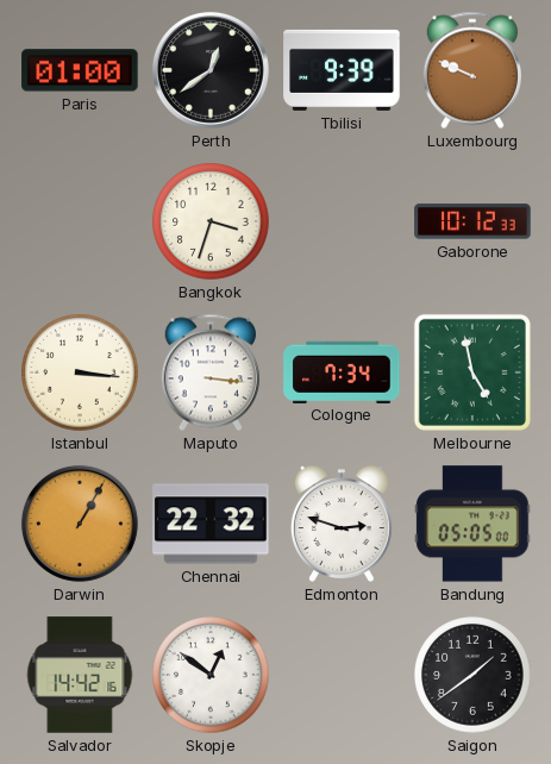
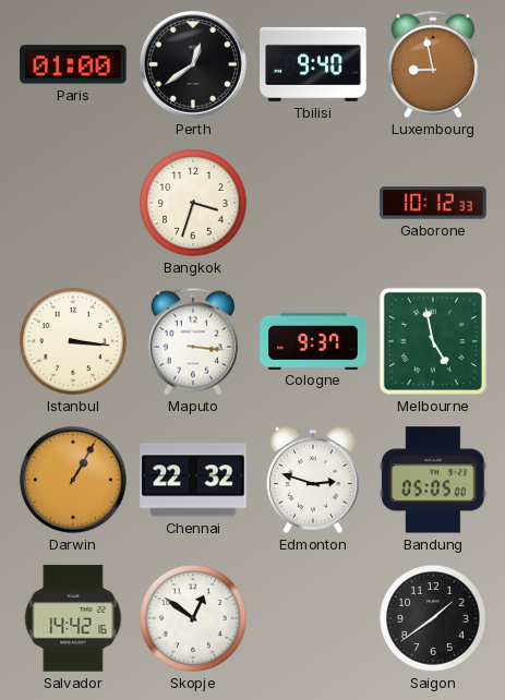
Tbilisi: 9:39 -> 9:40 (313, 64)
Luxembourg: 9:49 -> 8:58 (432, 64)
Cologne: 7:34 -> 9:37 (313, 340)
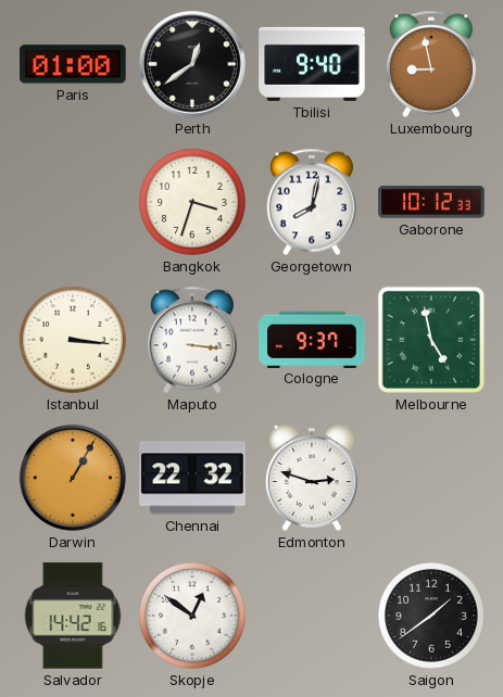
Georgetown: none -> 8:02 (311, 202)
Bandung: 05:05 -> none (433, 480)
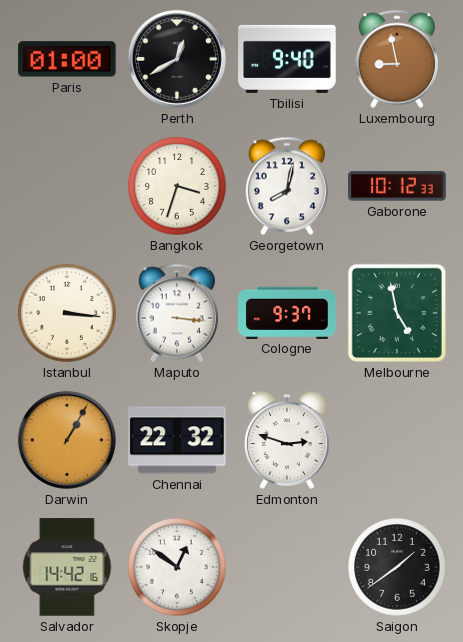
Perth: 12:39 -> 12:40 (177, 59)
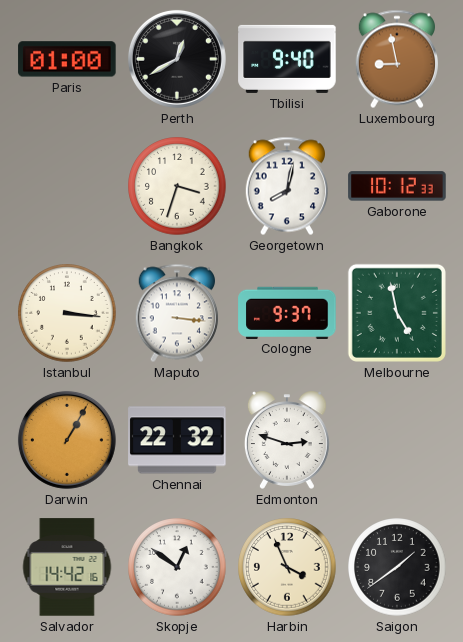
Harbin: none -> 3:56 (287, 567)
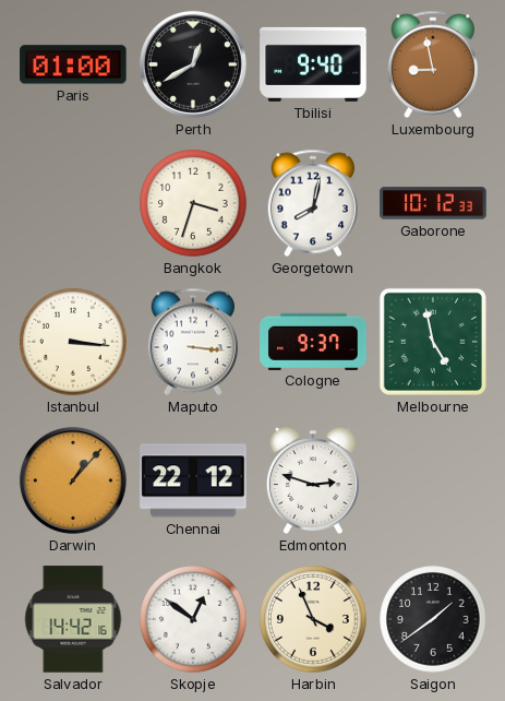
Darwin: 1:05 -> 1:07 (73, 480)
Chennai: 22:32 -> 22:12 (193, 480)
